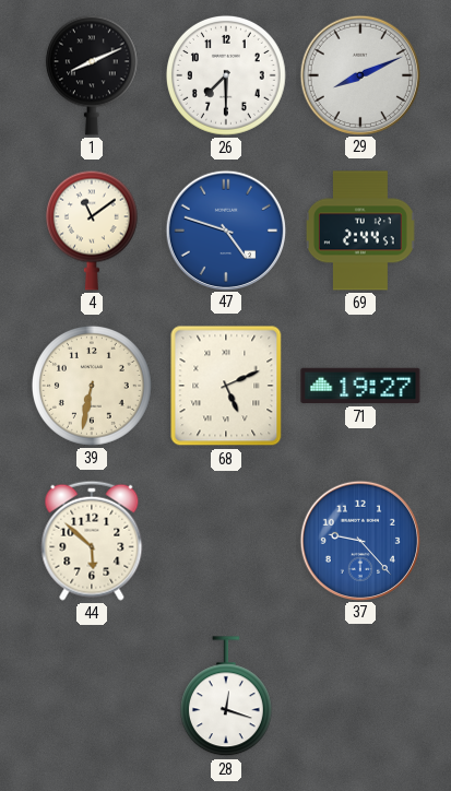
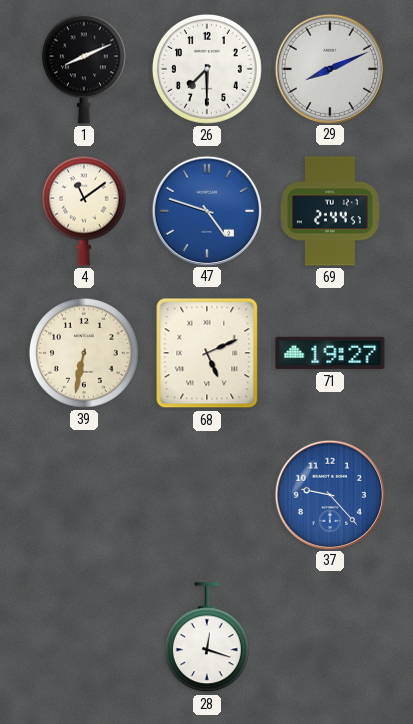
44: 5:52 -> none (92, 541)
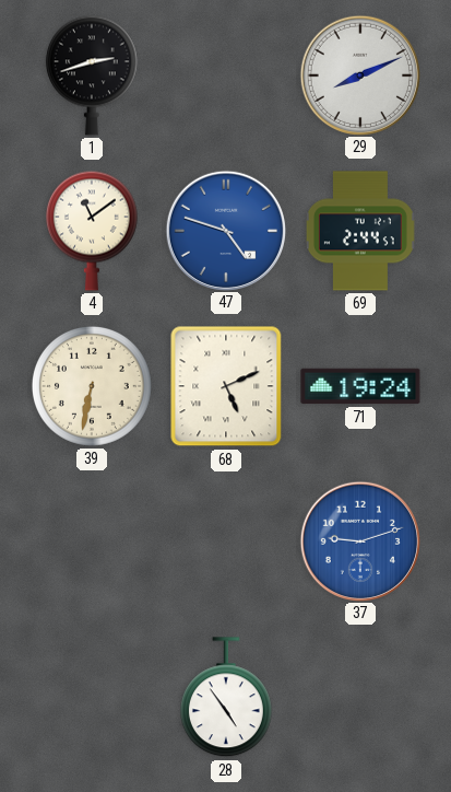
1: 8:11 -> 2:42 (92, 75)
26: 7:30 -> none (208, 69)
71: 19:27 -> 19:24 (360, 386)
37: 9:23 -> 9:12 (359, 540)
28: 12:18 -> 4:54 (226, 698)
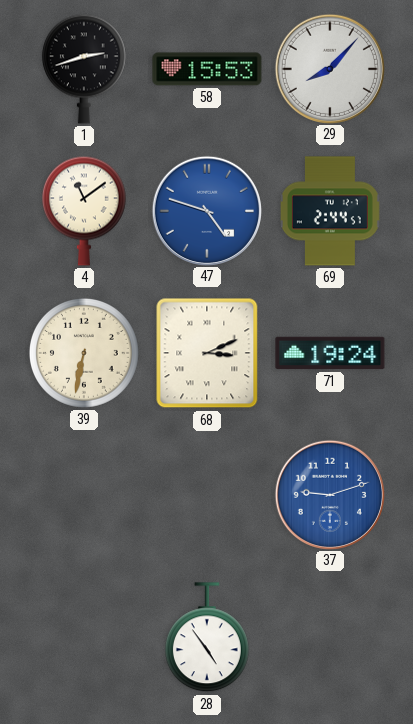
58: none -> 15:53 (207, 69)
29: 8:11 -> 8:07 (329, 68)
68: 5:11 -> 3:11 (207, 353)
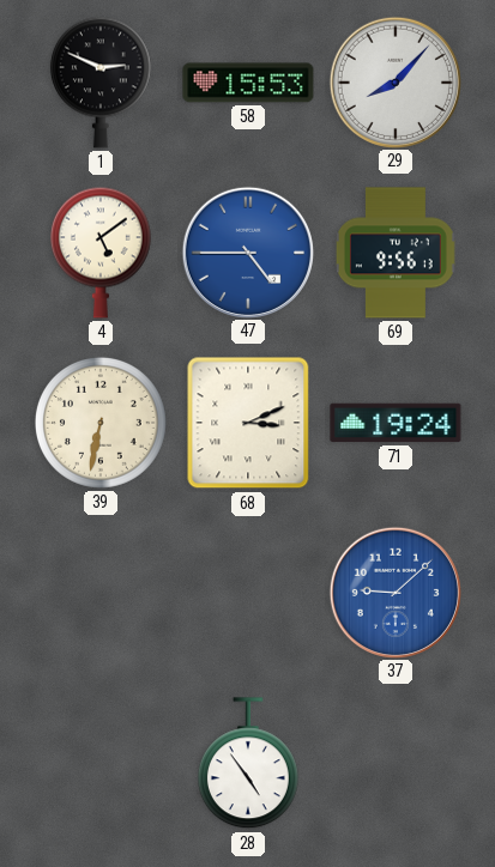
1: 2:42 -> 2:49 (101, 83)
4: 11:09 -> 5:09 (101, 253)
47: 4:48 -> 4:45 (247, 251)
69: 2:44 -> 9:56 (396, 253)
37: 9:12 -> 9:08 (394, 592)
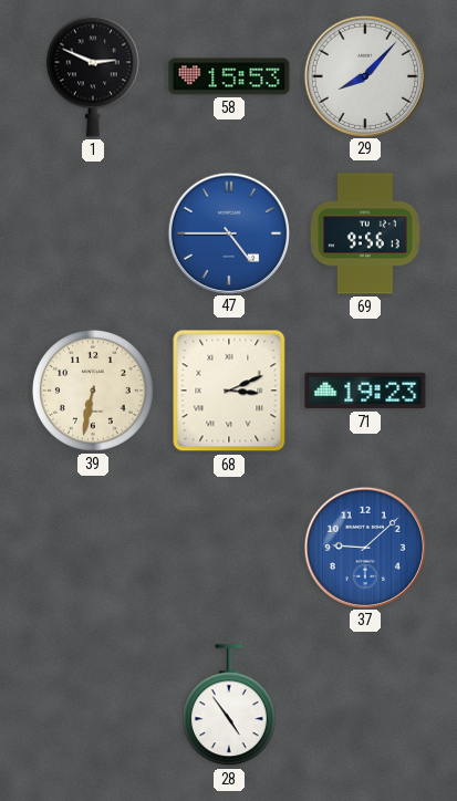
4: 5:09 -> none (101, 253)
71: 19:24 -> 19:23 (365, 391)
